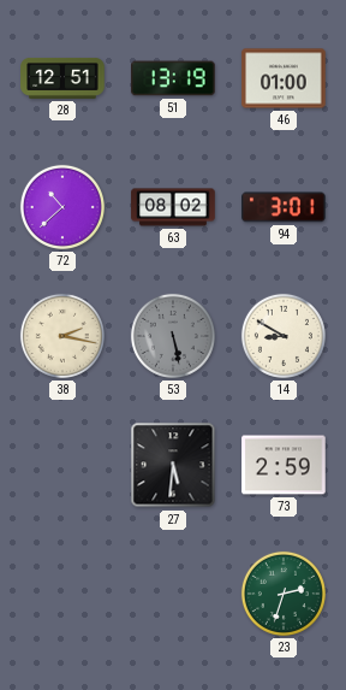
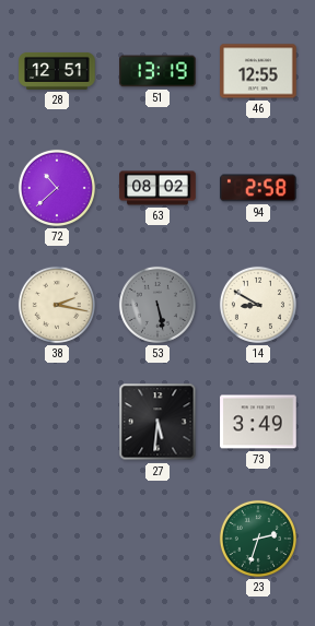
46: 01:00 -> 12:55 (258, 71)
94: 3:01 -> 2:58 (258, 188)
73: 2:59 -> 3:49 (258, 422)
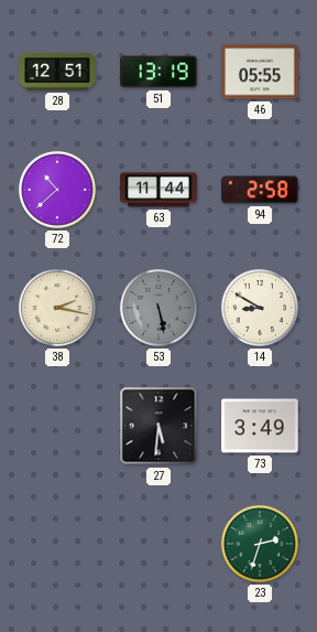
46: 12:55 -> 05:55 (260, 72)
63: 08:02 -> 11:44 (158, 190)
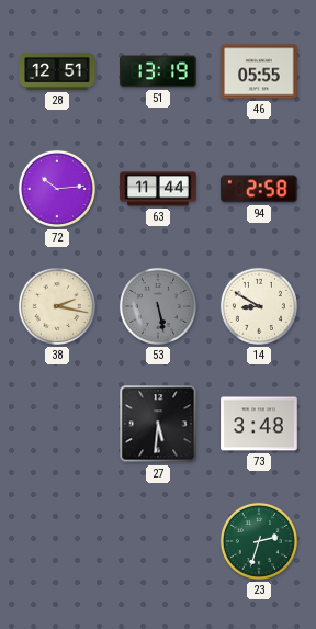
72: 10:38 -> 10:14 (57, 189)
73: 3:49 -> 3:48 (259, 424)
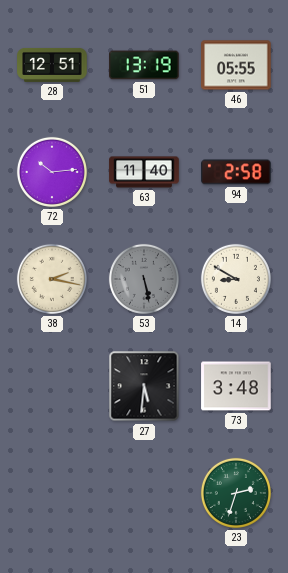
63: 11:44 -> 11:40 (144, 172)
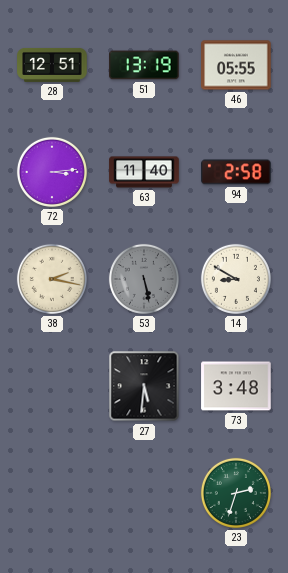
72: 10:14 -> 3:14 (52, 172)
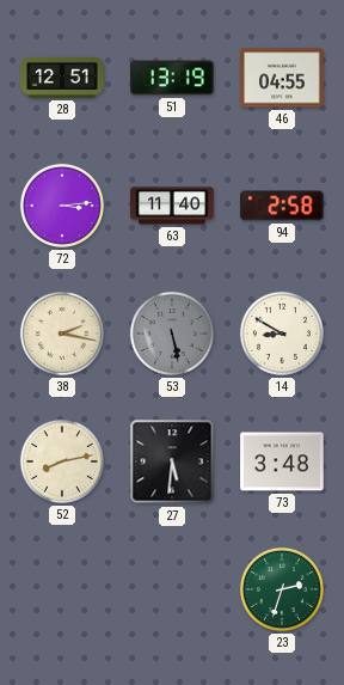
46: 05:55 -> 04:55 (282, 78)
52: none -> 8:13 (62, 461)
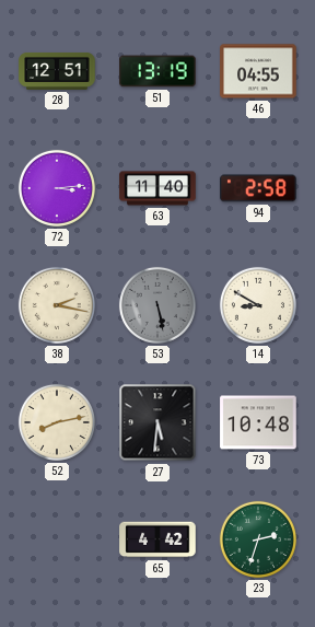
73: 3:48 -> 10:48 (258, 422)
65: none -> 4:42 (157, 539)
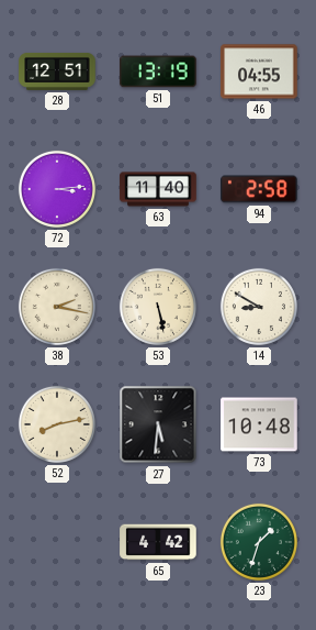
53 dial: grey -> cream (158, 307)
23: 2:33 -> 1:33 (259, 542)
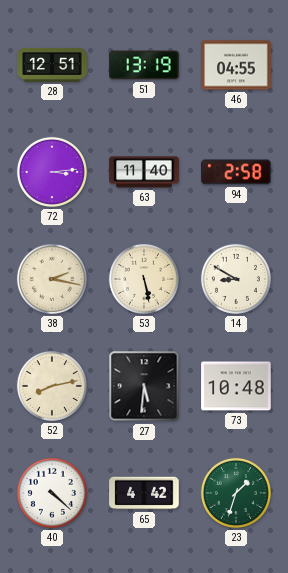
40: none -> 4:22 (52, 493)
